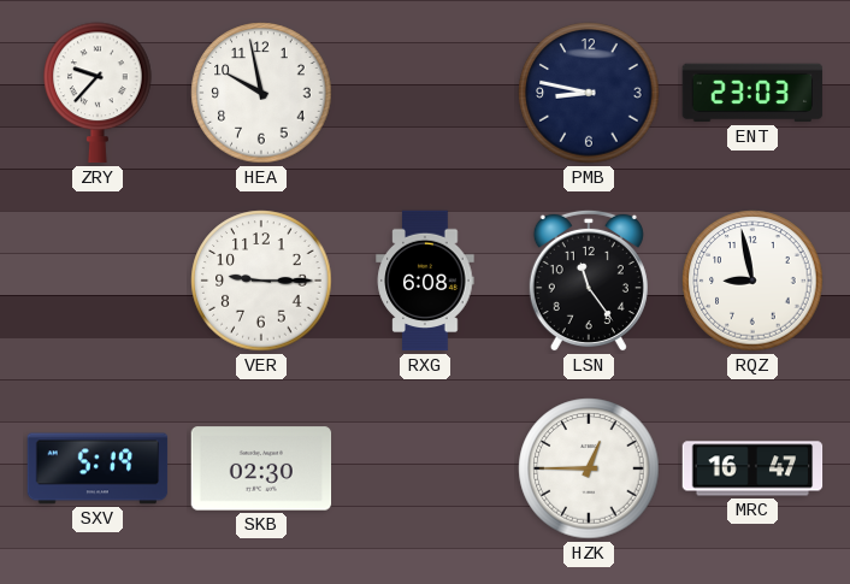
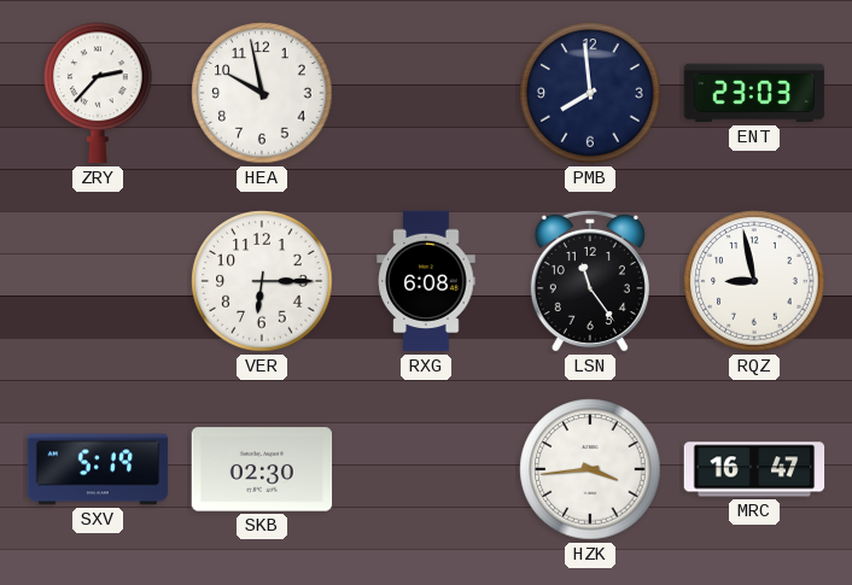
ZRY: 9:37 -> 2:37 (98, 93)
PMB: 8:47 -> 7:59 (590, 93)
VER: 9:15 -> 6:15 (262, 281)
HZK: 12:45 -> 3:44 (590, 469)
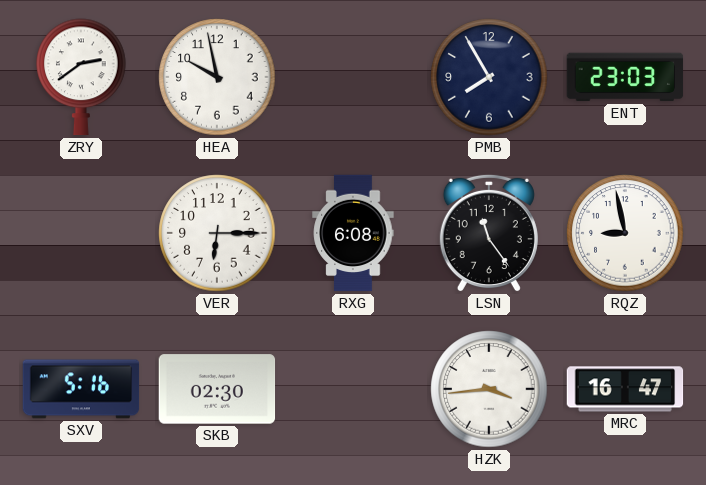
ZRY: 2:37 -> 2:39 (81, 77)
PMB: 7:59 -> 7:55 (489, 77)
SXV: 5:19 -> 5:16 (81, 389)
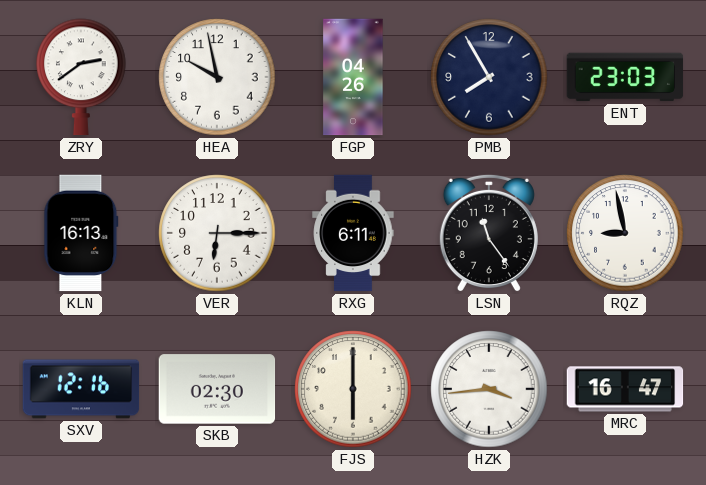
FGP: none -> 04:26 (353, 77)
KLN: none -> 16:13 (81, 233)
RXG: 6:08 -> 6:11 (353, 233)
SXV: 5:16 -> 12:16 (81, 389)
FJS: none -> 6:00 (353, 389)
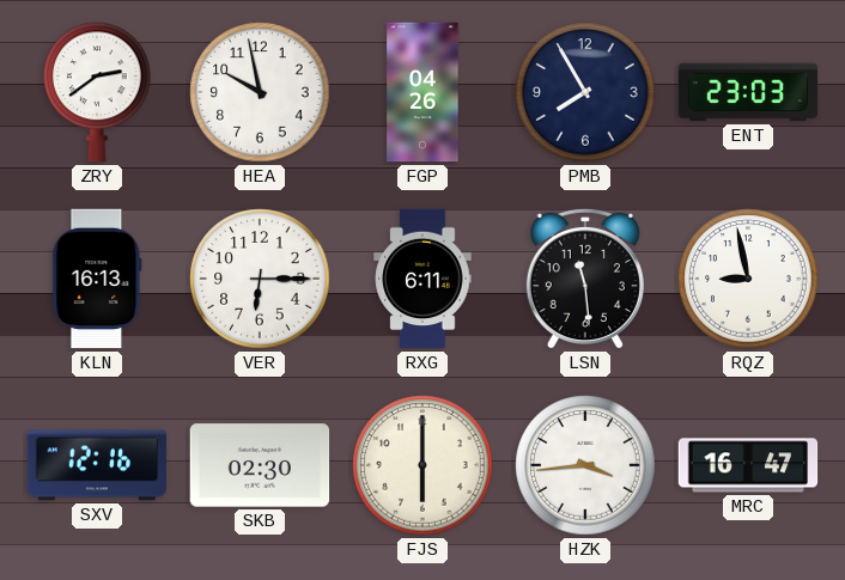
LSN: 11:24 -> 11:29 (585, 279)
